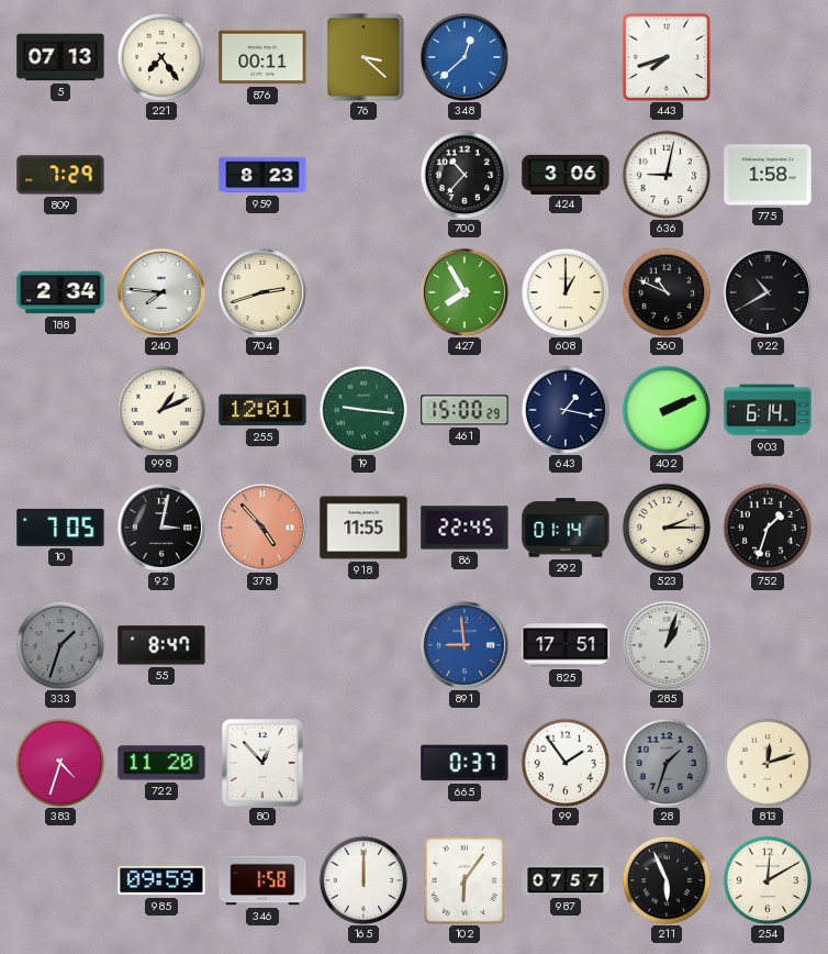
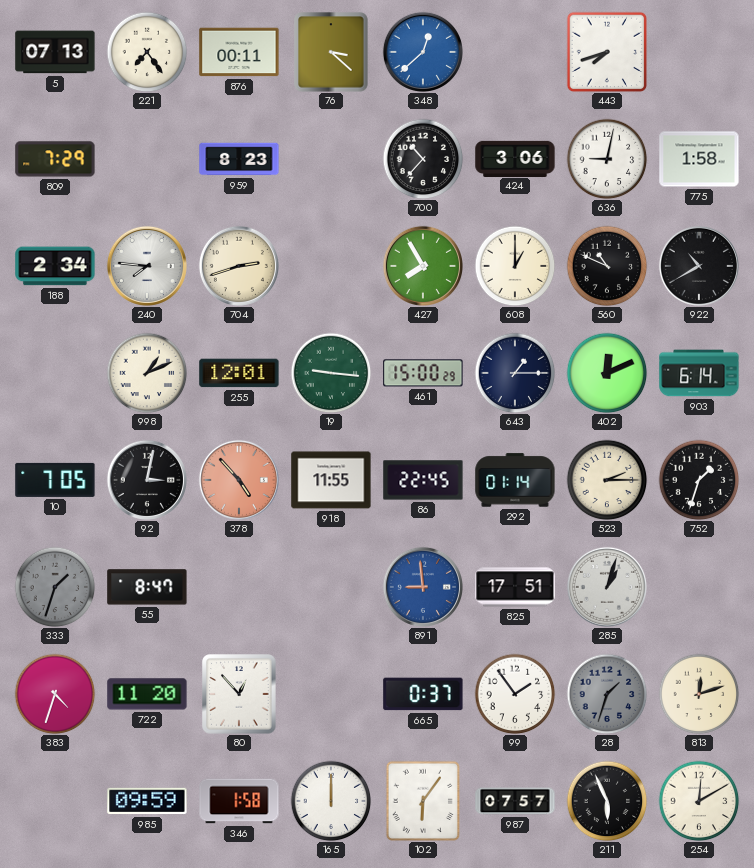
643: 1:17 -> 1:15 (515, 373)
402: 2:11 -> 12:11 (607, 373)
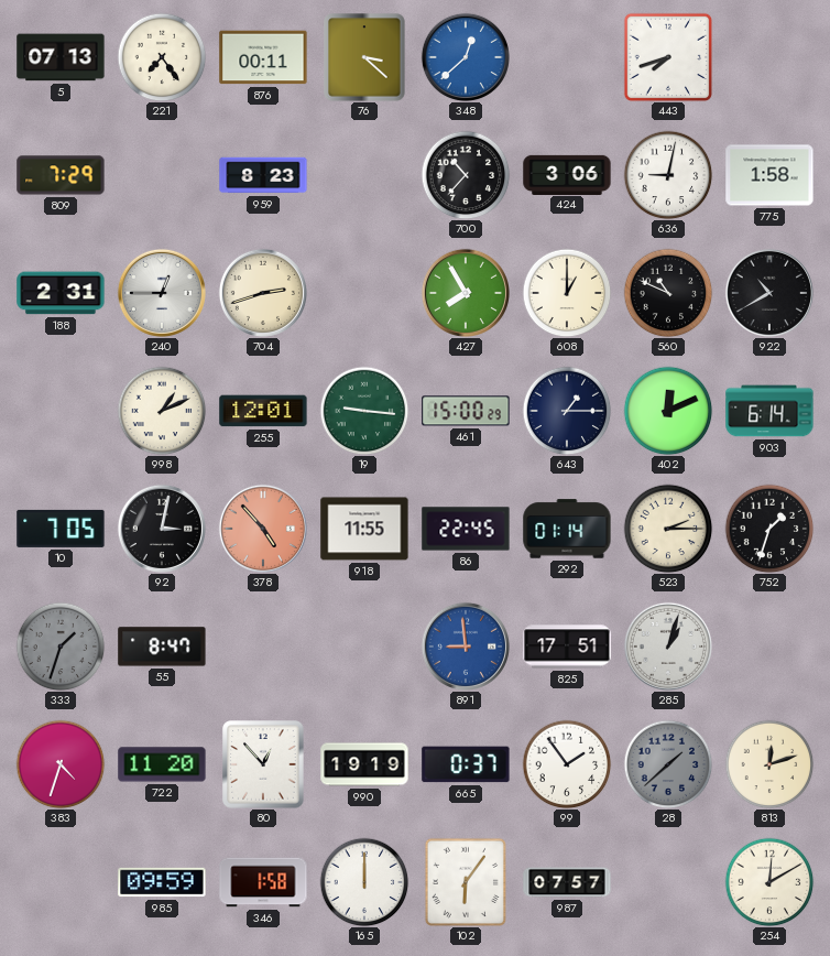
188: 2:34 -> 2:31 (61, 293)
240: 7:46 -> 12:45 (162, 293)
990: none -> 19:19 (364, 764)
28: 1:33 -> 1:38 (668, 764)
211: 5:56 -> none (607, 801)
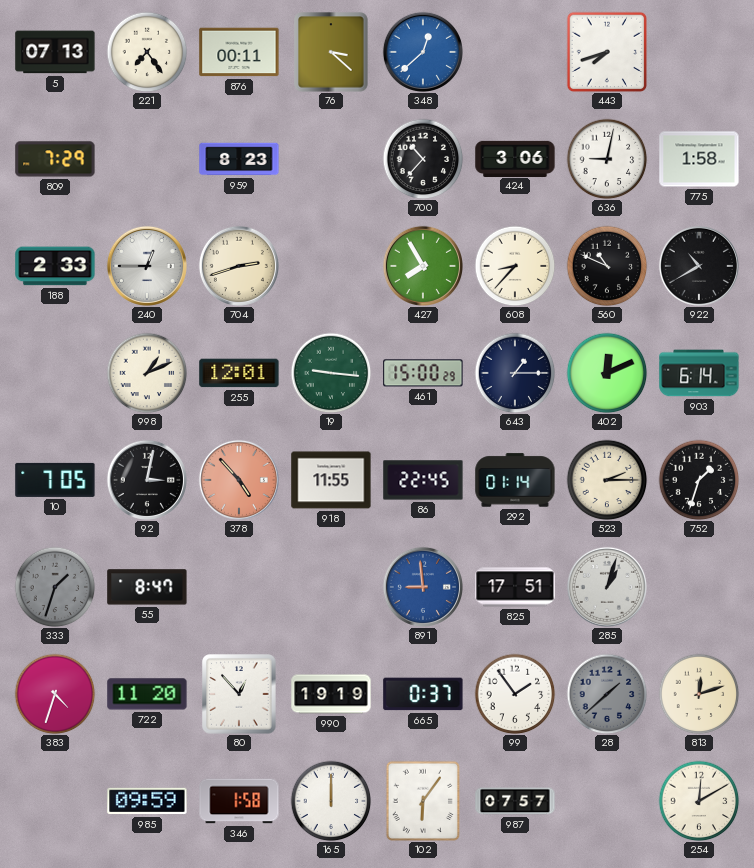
188: 2:31 -> 2:33 (55, 266)
608: 1:00 -> 8:37 (515, 266)
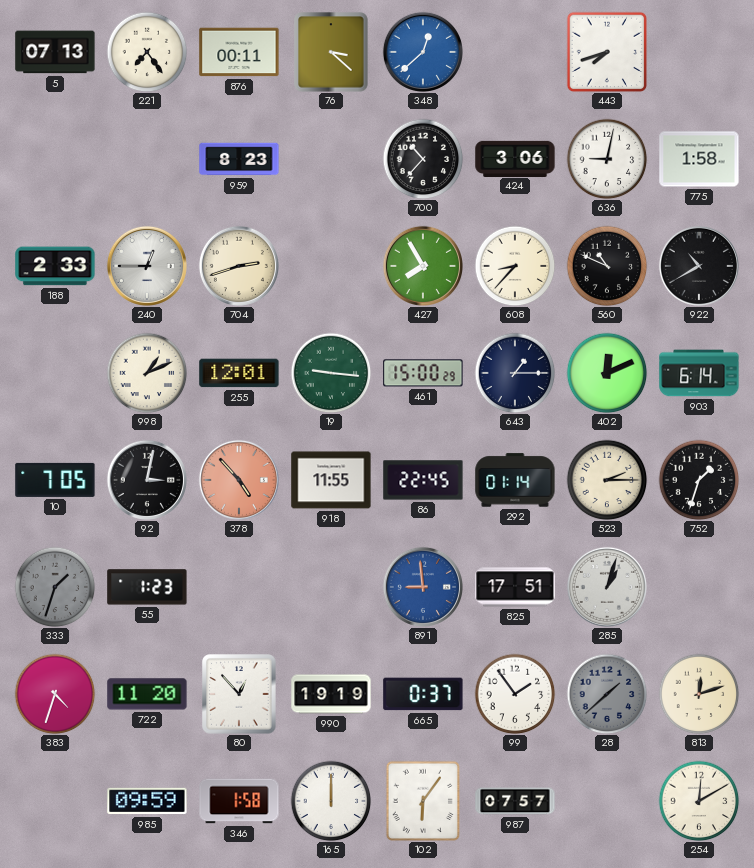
809: 7:29 -> none (55, 159)
55: 8:47 -> 1:23 (147, 587)
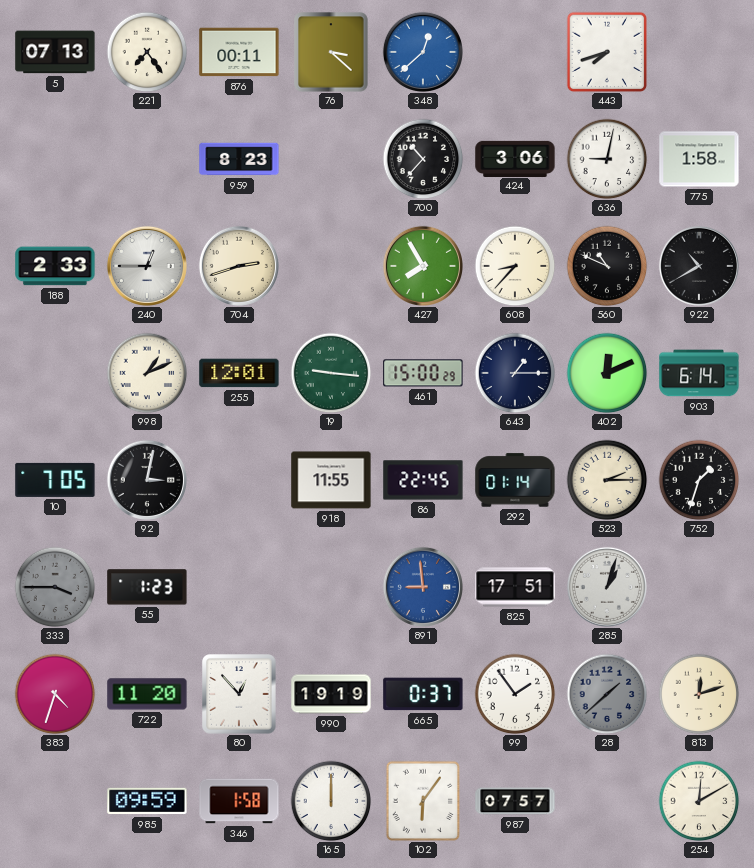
378: 4:53 -> none (239, 480)
333: 1:33 -> 3:45 (55, 587)
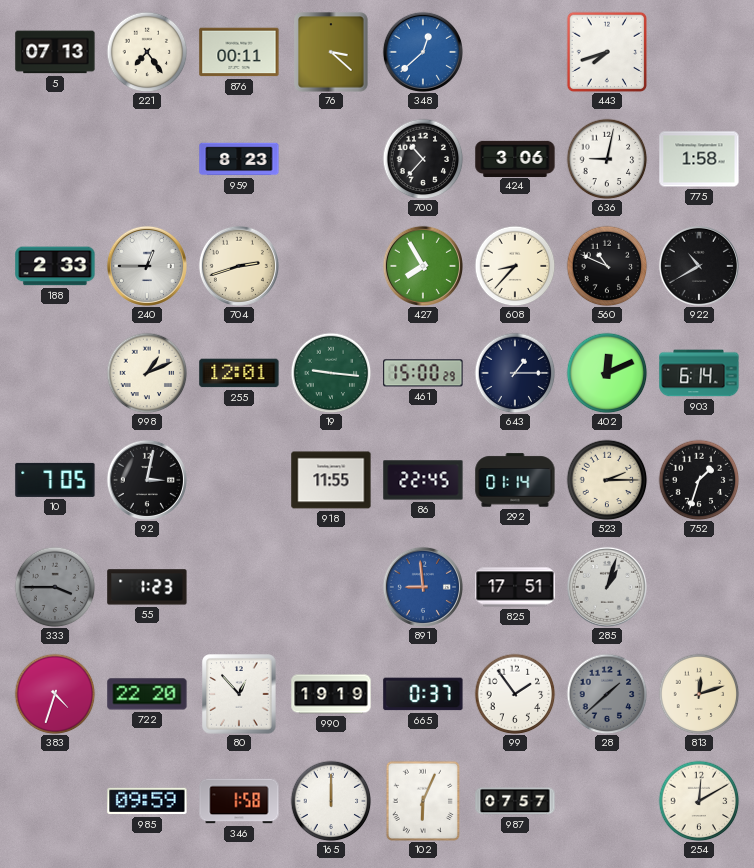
722: 11:20 -> 22:20 (147, 694)
102: 6:06 -> 6:04 (423, 801)
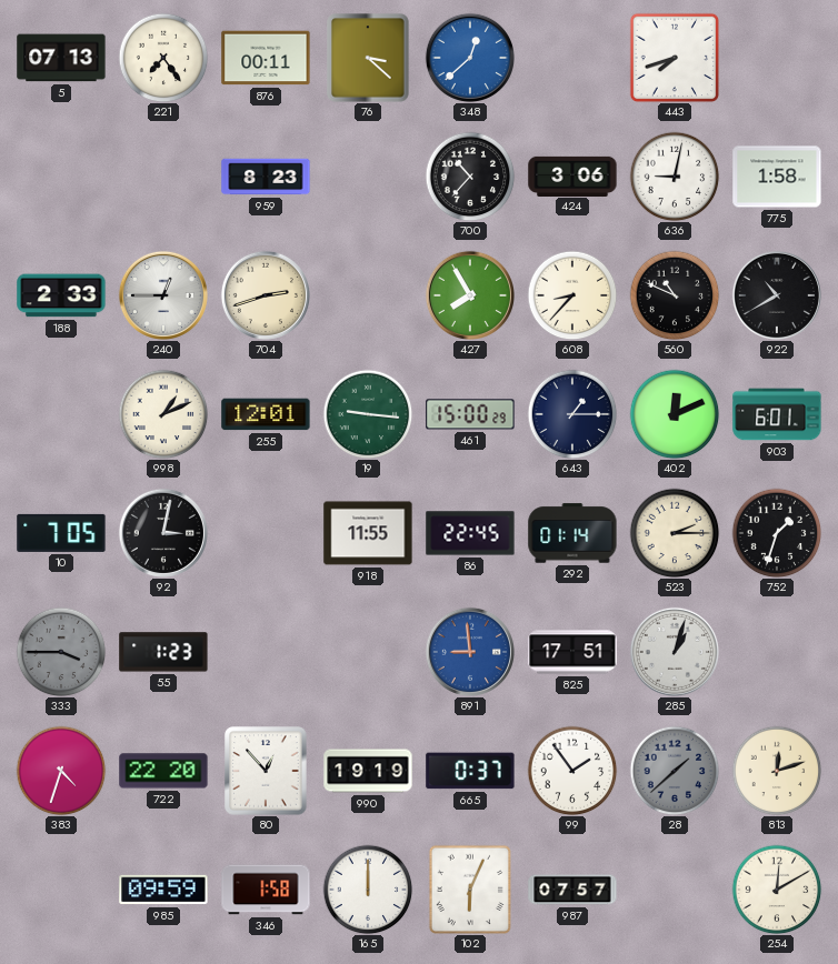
903: 6:14 -> 6:01 (777, 414)
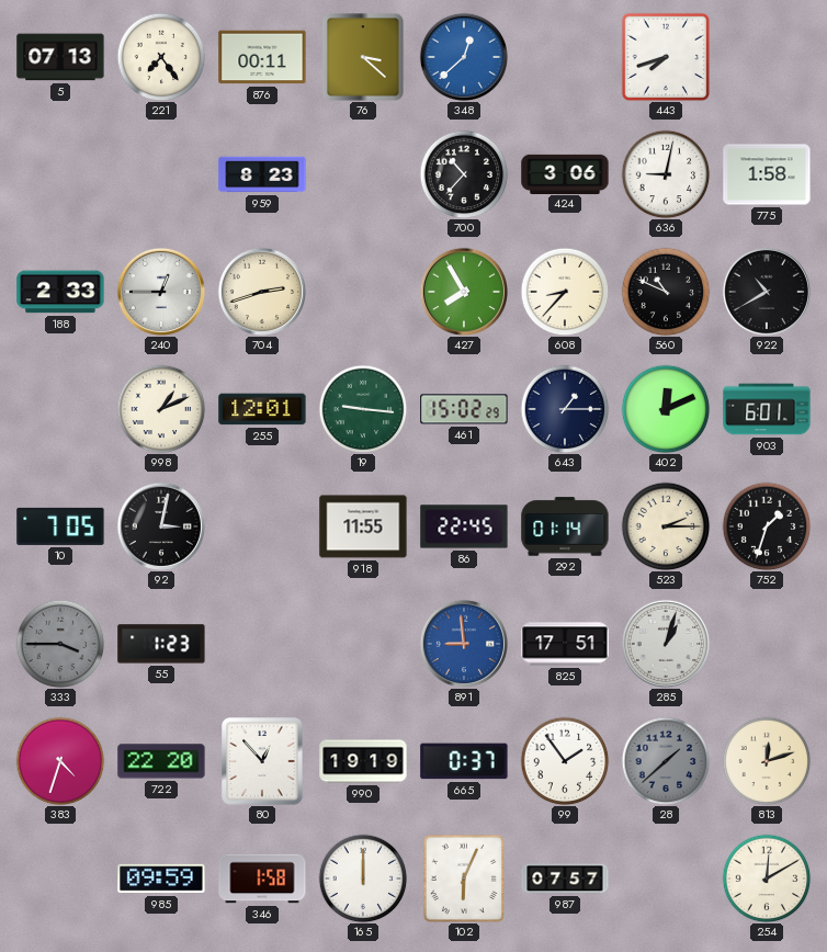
461: 15:00 -> 15:02 (464, 409)
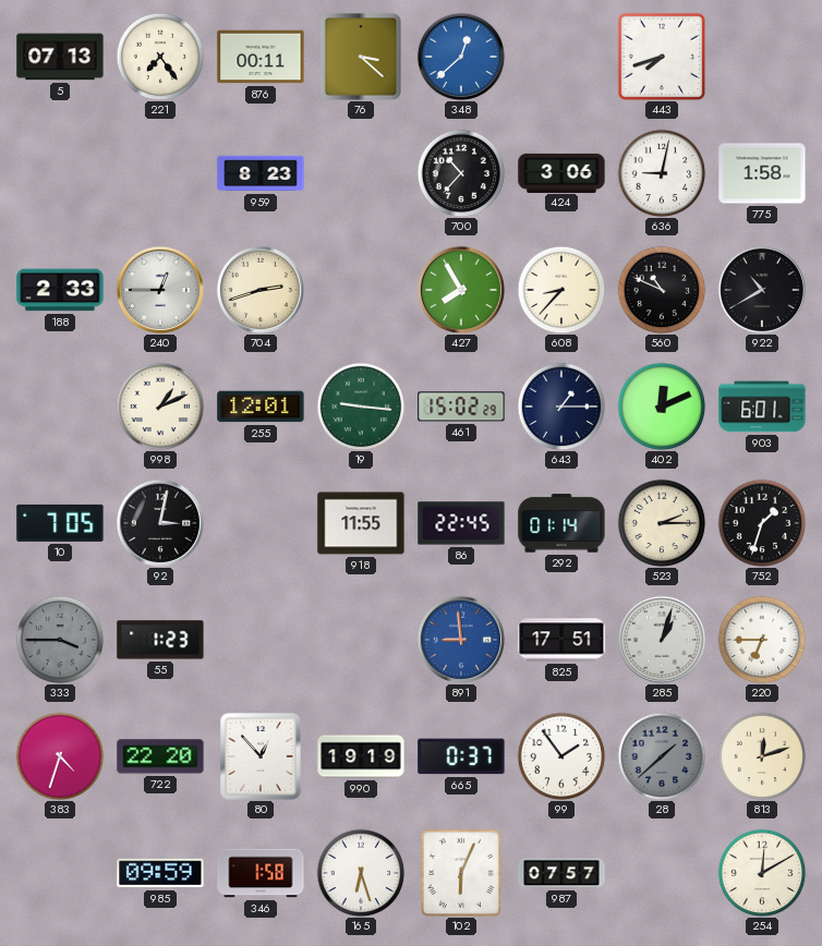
220: none -> 6:45 (762, 640)
165: 12:00 -> 6:27 (361, 873)
